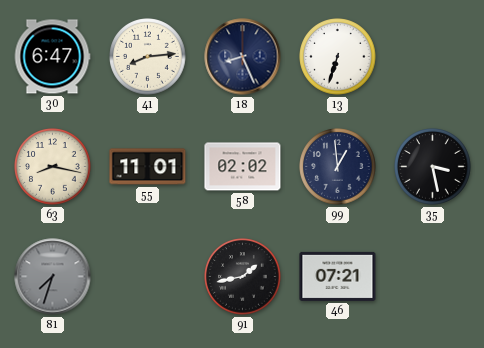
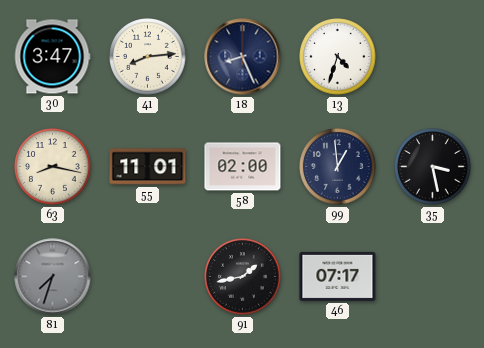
30: 6:47 -> 3:47 (52, 57)
13: 6:33 -> 4:33 (338, 57)
58: 02:02 -> 02:00 (243, 167)
46: 07:21 -> 07:17 (338, 276)
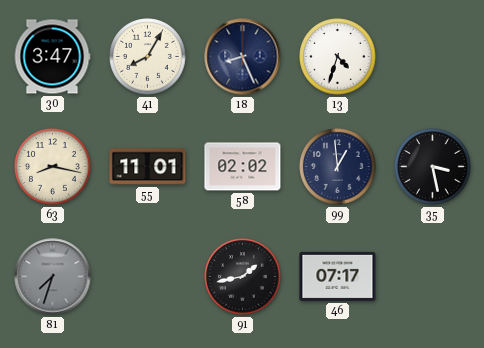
41: 8:14 -> 8:05 (148, 57)
58: 02:00 -> 02:02 (243, 167)
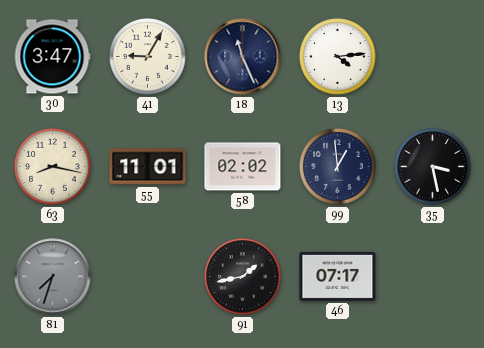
41: 8:05 -> 9:05 (148, 57)
18: 8:26 -> 11:26 (243, 57)
13: 4:33 -> 4:14 (338, 57)
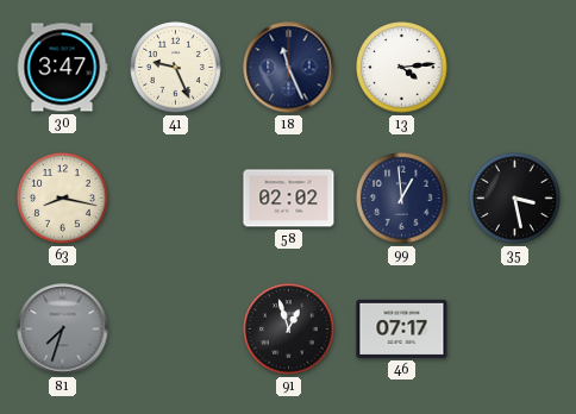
41: 9:05 -> 9:26 (176, 68)
55: 11:01 -> none (148, 167)
91: 1:43 -> 12:57 (289, 330)
